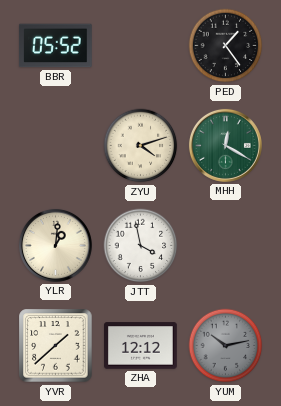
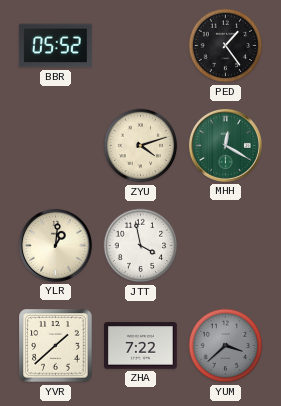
ZHA: 12:12 -> 7:22 (141, 346)
YUM: 10:13 -> 3:38 (226, 346)
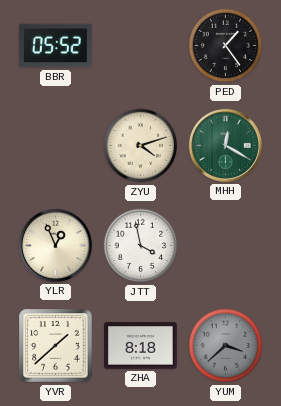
YLR: 1:01 -> 12:56 (55, 245)
ZHA: 7:22 -> 8:18 (141, 346)
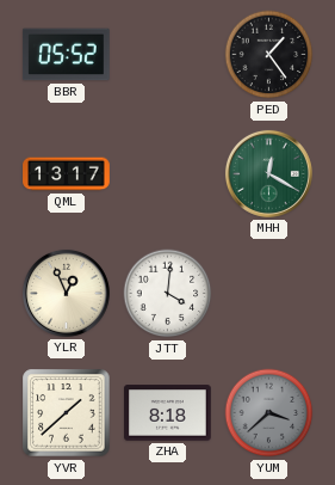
QML: none -> 13:17 (67, 174)
ZYU: 4:12 -> none (141, 146)
JTT: 3:58 -> 4:01 (168, 294)
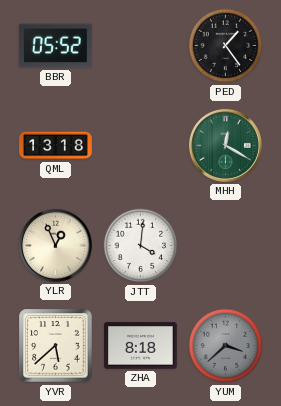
QML: 13:17 -> 13:18 (56, 146)
YVR: 1:38 -> 5:38 (56, 346)
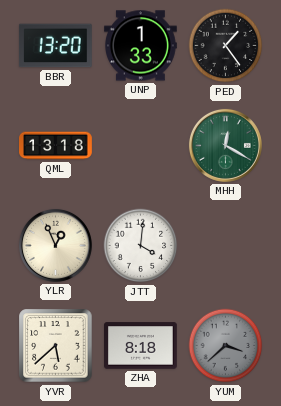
BBR: 05:52 -> 13:20 (55, 46)
UNP: none -> 1:33 (141, 46)
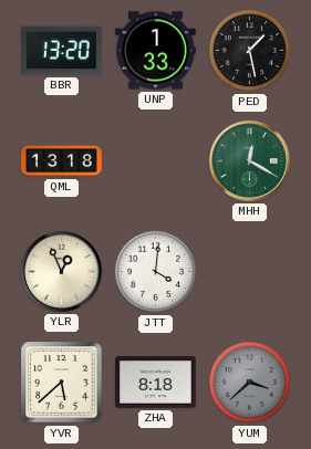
PED: 1:24 -> 1:28 (250, 51)
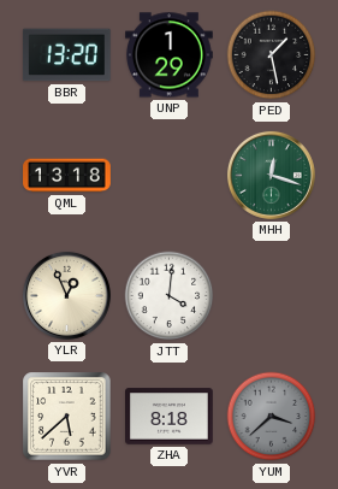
UNP: 1:33 -> 1:29 (170, 55)
MHH: 12:20 -> 12:18 (271, 175)
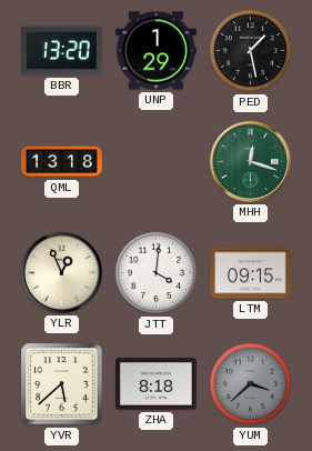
LTM: none -> 09:15 (251, 273)
